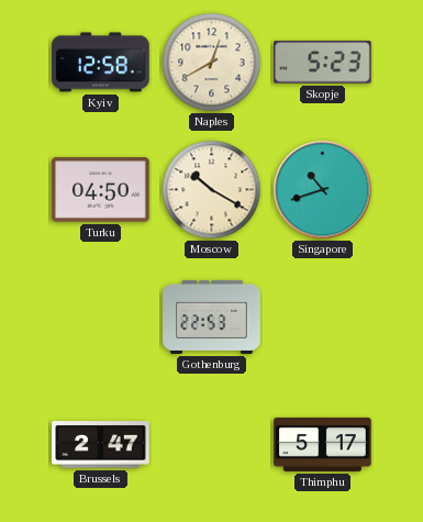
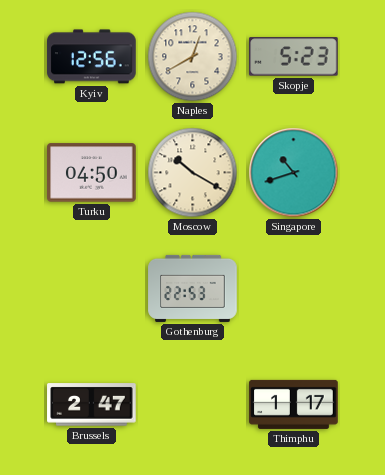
Kyiv: 12:58 -> 12:56 (92, 57)
Thimphu: 5:17 -> 1:17 (294, 404)
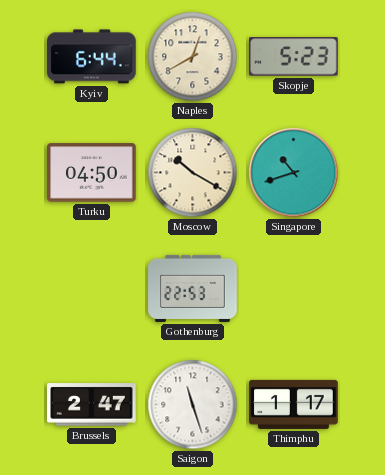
Kyiv: 12:56 -> 6:44 (92, 57)
Saigon: none -> 11:27 (193, 405)
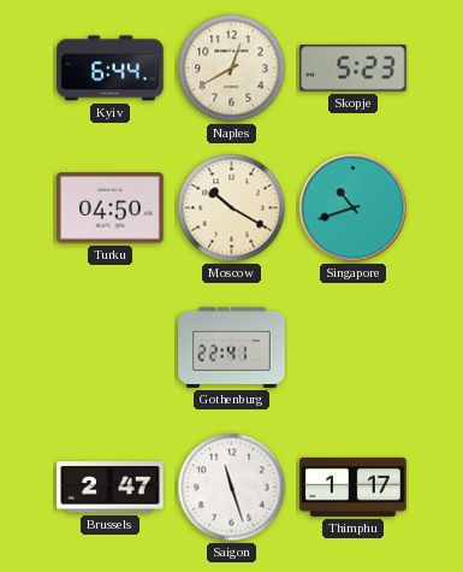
Gothenburg: 22:53 -> 22:41 (232, 347)
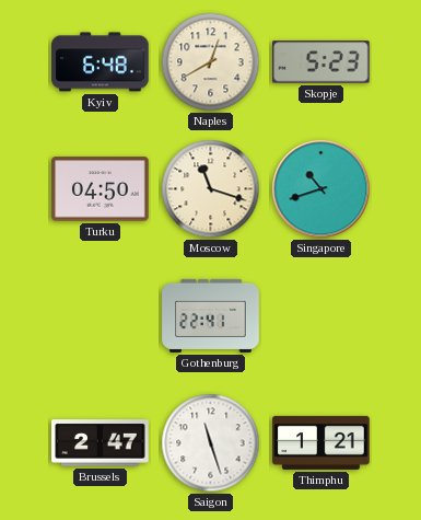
Kyiv: 6:44 -> 6:48 (101, 62)
Moscow: 10:20 -> 11:18 (211, 189)
Thimphu: 1:17 -> 1:21 (321, 442)
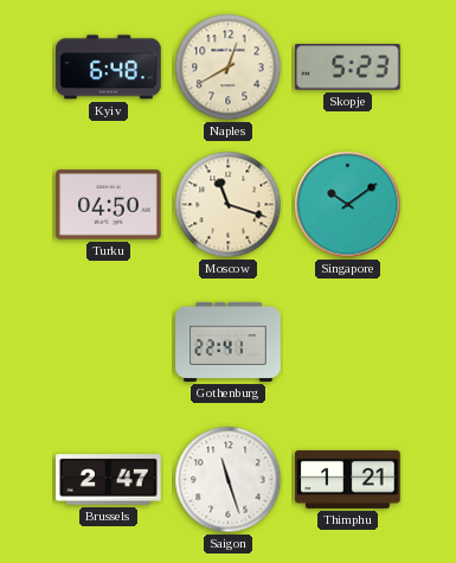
Singapore: 10:42 -> 10:09 (348, 205)
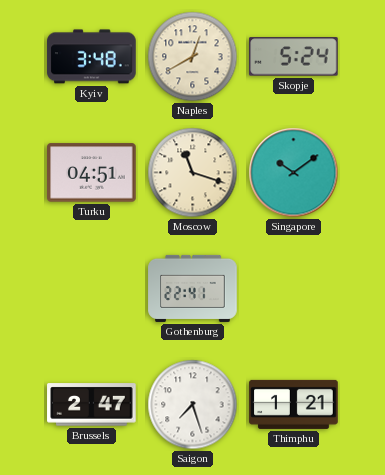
Kyiv: 6:48 -> 3:48 (92, 57)
Skopje: 5:23 -> 5:24 (294, 57)
Turku: 04:50 -> 04:51 (92, 173)
Saigon: 11:27 -> 7:27 (193, 405)
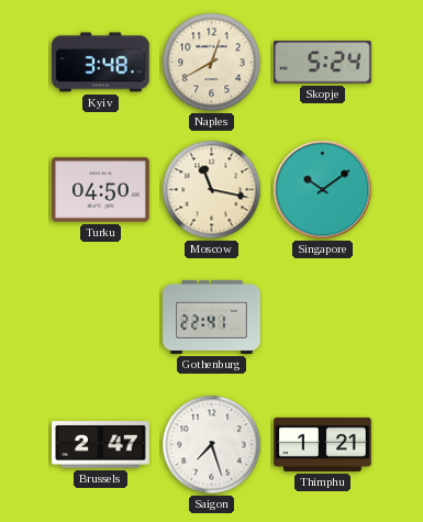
Turku: 04:51 -> 04:50 (101, 190)
Moscow: 11:18 -> 11:17 (212, 190)
